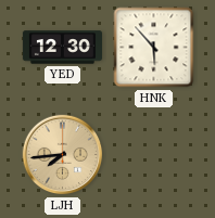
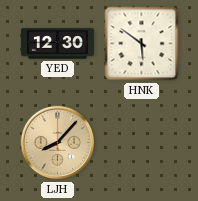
HNK: 5:53 -> 5:51 (142, 44)
LJH: 7:44 -> 8:07 (58, 143)
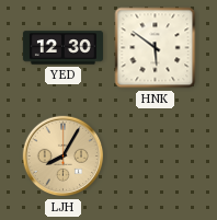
LJH: 8:07 -> 8:05 (64, 157)
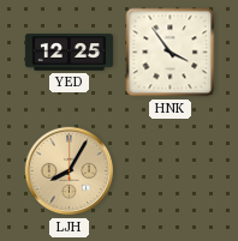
YED: 12:30 -> 12:25 (69, 53)
HNK: 5:51 -> 3:54 (171, 53)
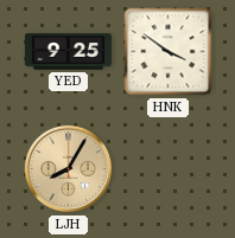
YED: 12:25 -> 9:25 (68, 52)
HNK: 3:54 -> 3:51 (169, 52)
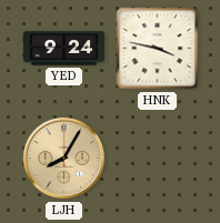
YED: 9:25 -> 9:24 (63, 49)
HNK: 3:51 -> 3:47 (158, 49)
